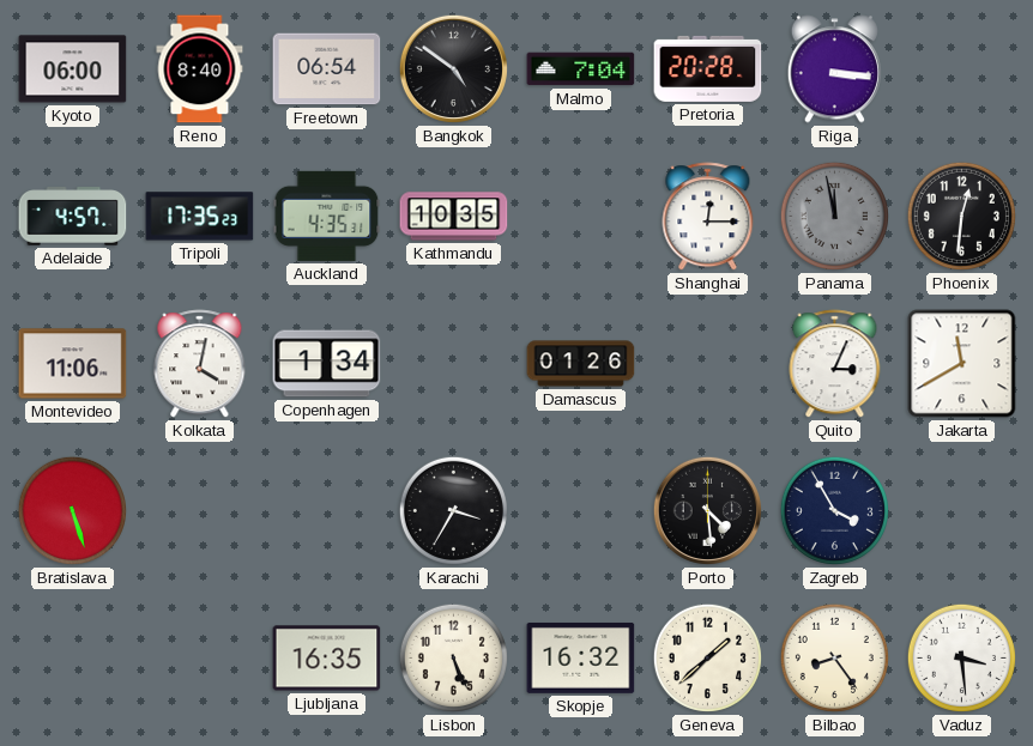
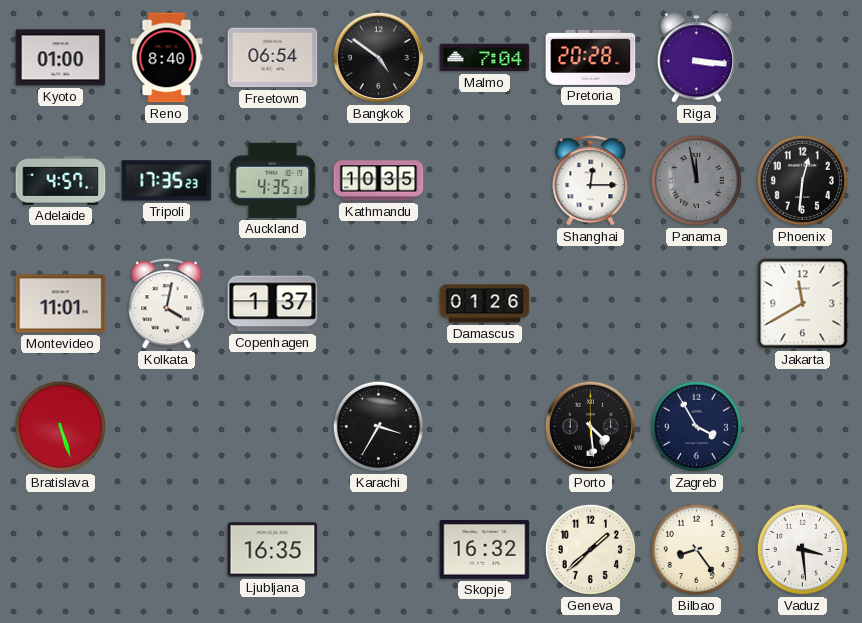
Kyoto: 06:00 -> 01:00 (61, 58)
Montevideo: 11:06 -> 11:01 (61, 304)
Copenhagen: 1:34 -> 1:37 (273, 304)
Quito: 3:04 -> none (835, 364)
Lisbon: 5:26 -> none (453, 657)
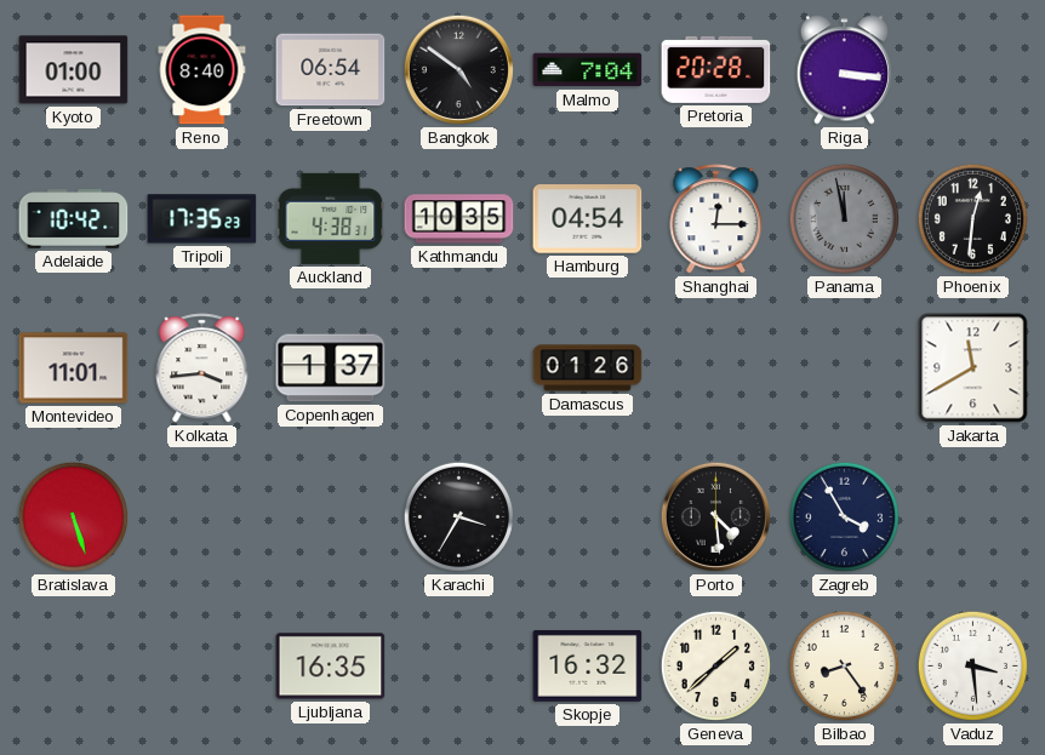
Adelaide: 4:57 -> 10:42 (74, 219)
Auckland: 4:35 -> 4:38 (331, 218)
Hamburg: none -> 04:54 (588, 219)
Kolkata: 4:02 -> 3:44 (202, 368)
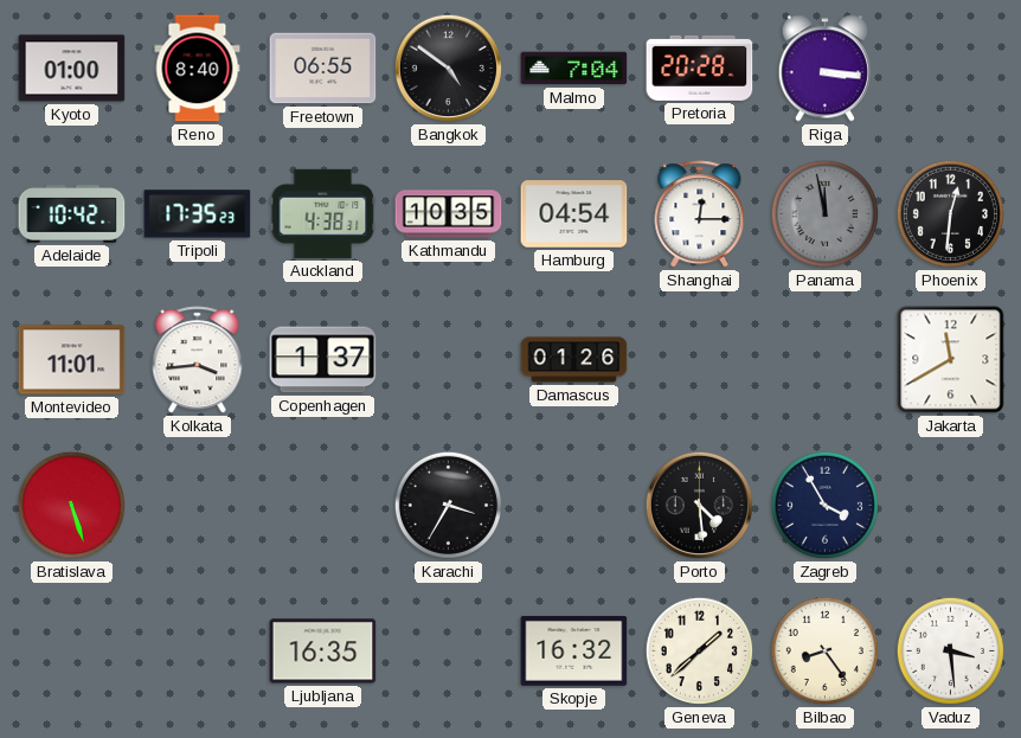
Freetown: 06:54 -> 06:55 (323, 69)
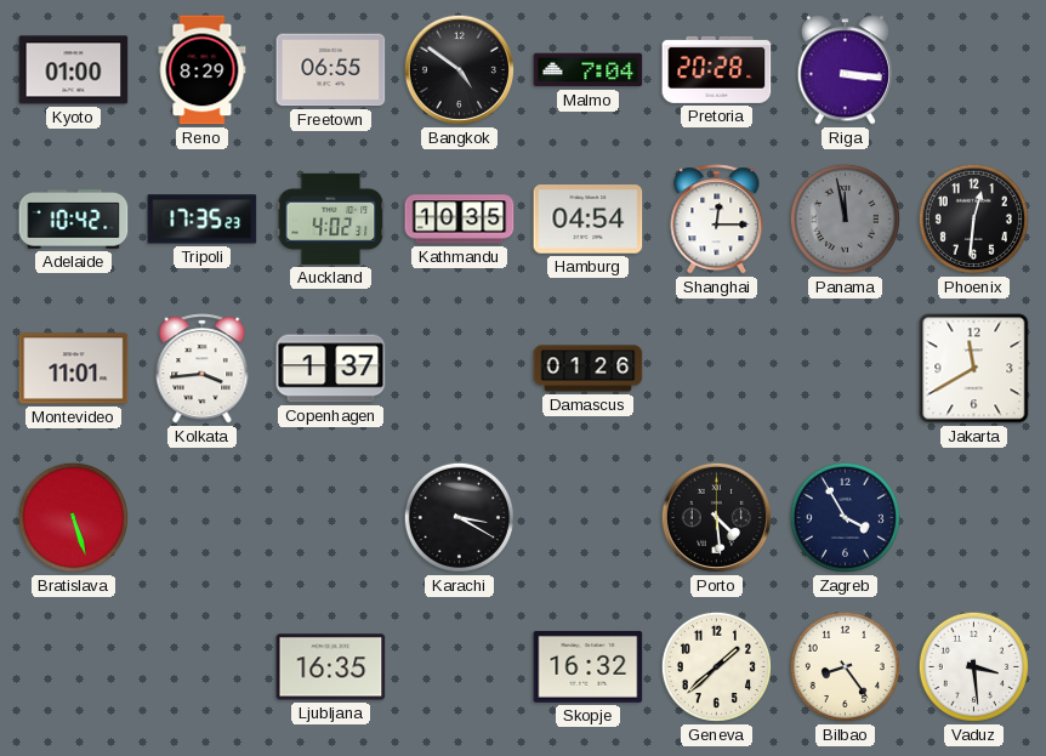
Reno: 8:40 -> 8:29 (203, 70)
Auckland: 4:38 -> 4:02 (331, 218)
Karachi: 3:35 -> 3:20 (459, 517)
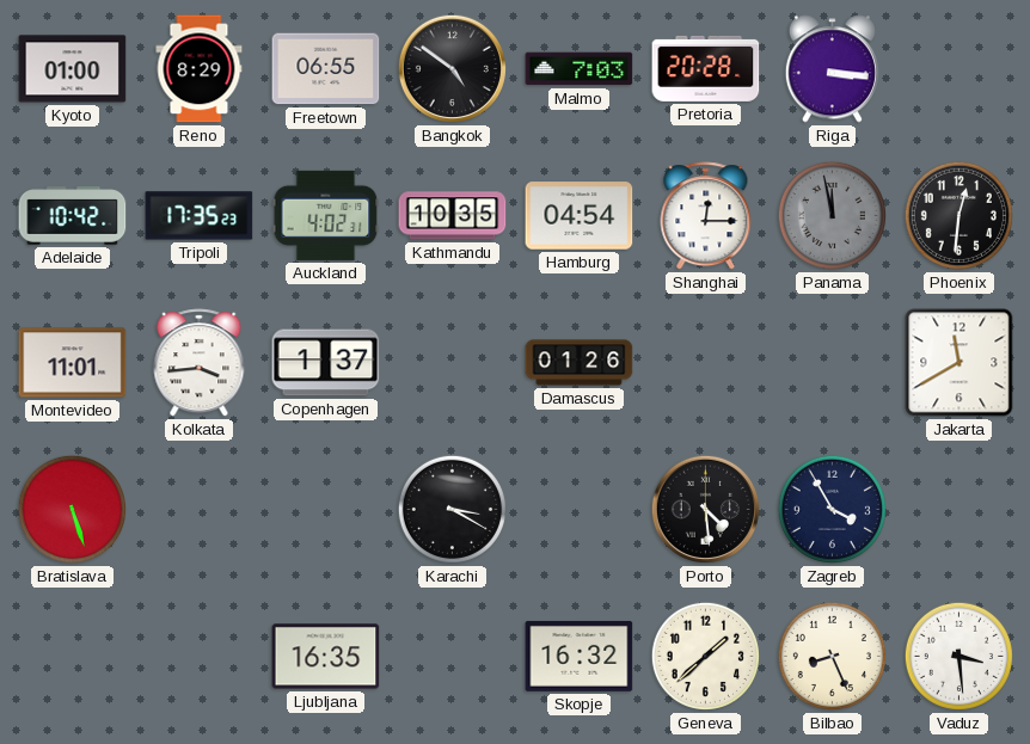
Malmo: 7:04 -> 7:03 (580, 69)
Bilbao: 8:24 -> 8:26 (832, 656)
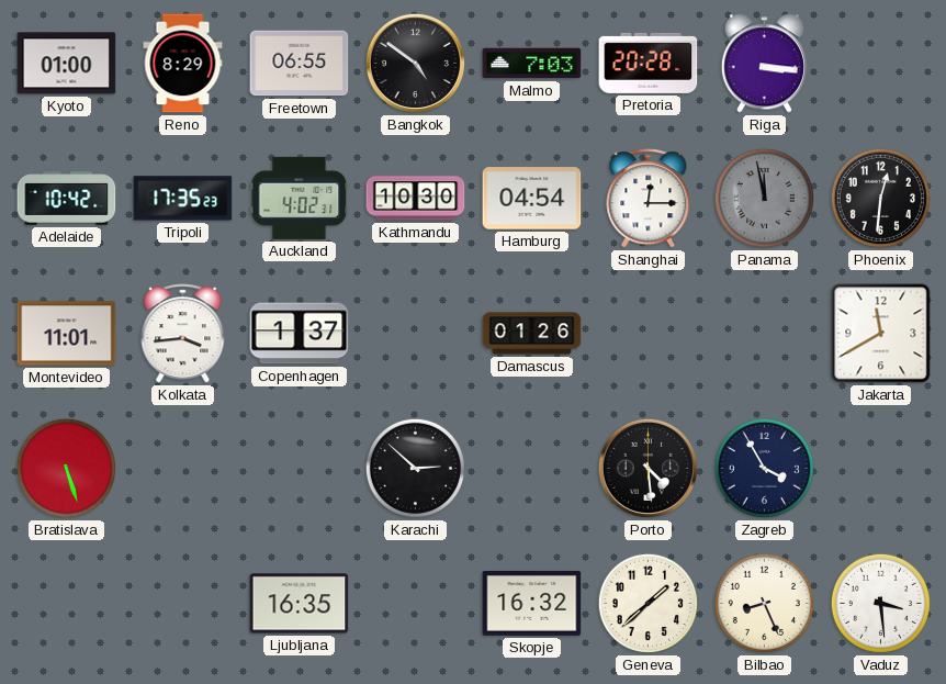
Kathmandu: 10:35 -> 10:30 (416, 199)
Karachi: 3:20 -> 2:52 (415, 468)
